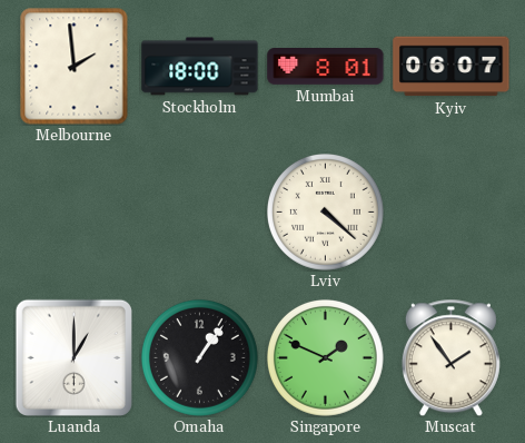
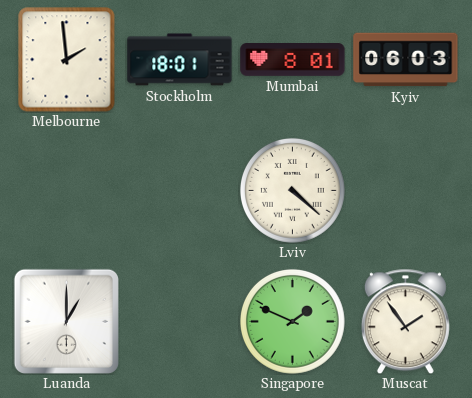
Stockholm: 18:00 -> 18:01 (180, 60)
Kyiv: 06:07 -> 06:03 (406, 60)
Omaha: 1:06 -> none (199, 357)
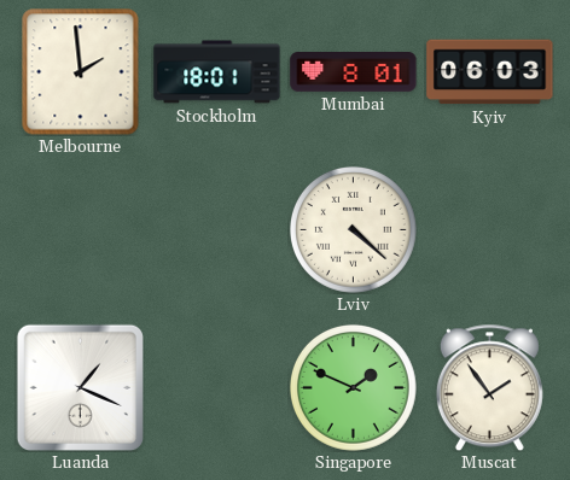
Luanda: 1:00 -> 1:19 (80, 387)
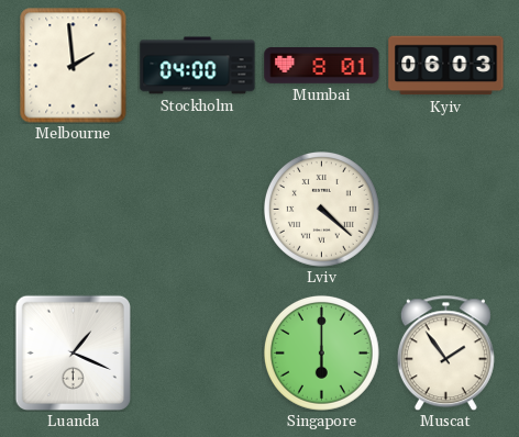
Stockholm: 18:01 -> 04:00 (198, 66)
Singapore: 1:49 -> 6:00 (321, 352)
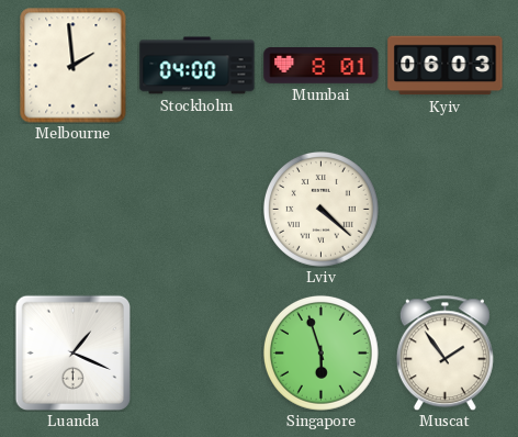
Singapore: 6:00 -> 5:57 (320, 352)
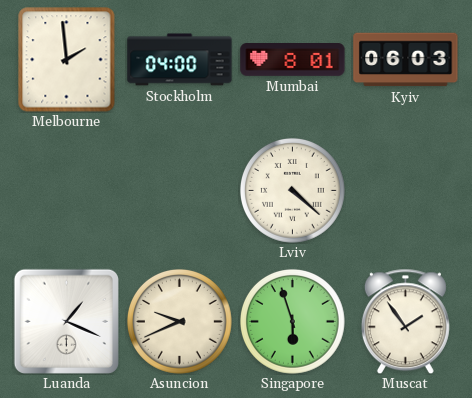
Asuncion: none -> 9:41 (179, 321)
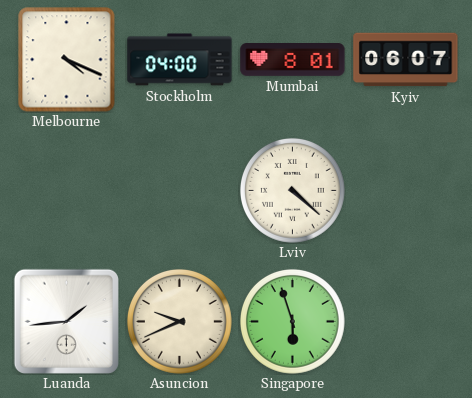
Melbourne: 1:59 -> 4:19 (67, 60)
Kyiv: 06:03 -> 06:07 (406, 60)
Luanda: 1:19 -> 1:44 (66, 321)
Muscat: 1:54 -> none (405, 321)
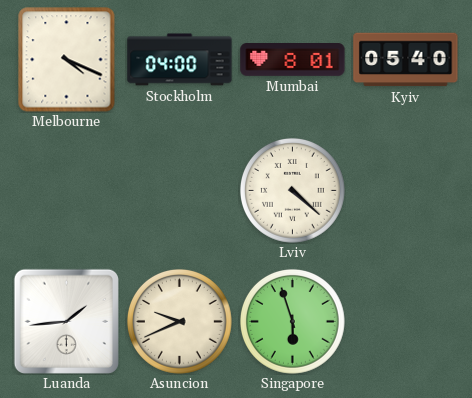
Kyiv: 06:07 -> 05:40 (406, 60)
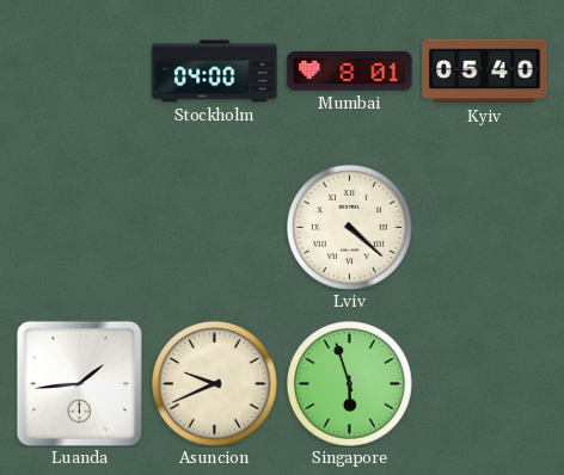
Melbourne: 4:19 -> none (67, 60)
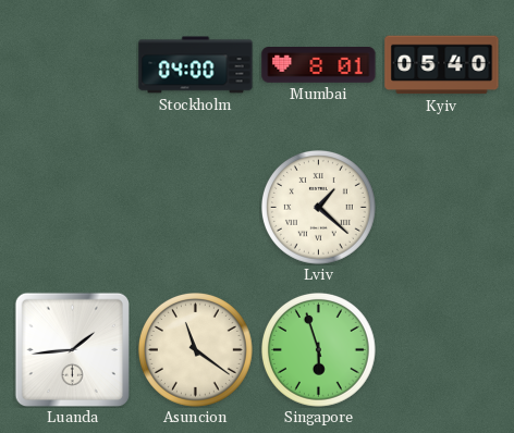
Lviv: 4:22 -> 1:22 (318, 207)
Asuncion: 9:41 -> 11:21 (195, 349)
